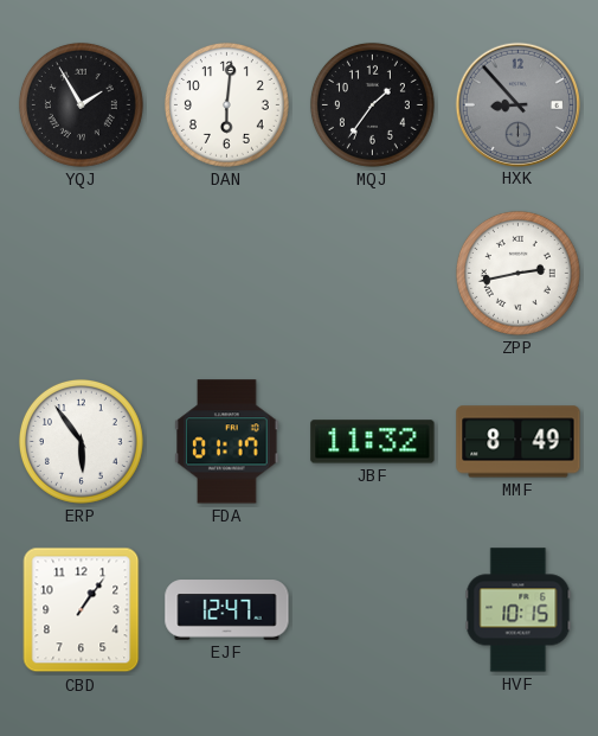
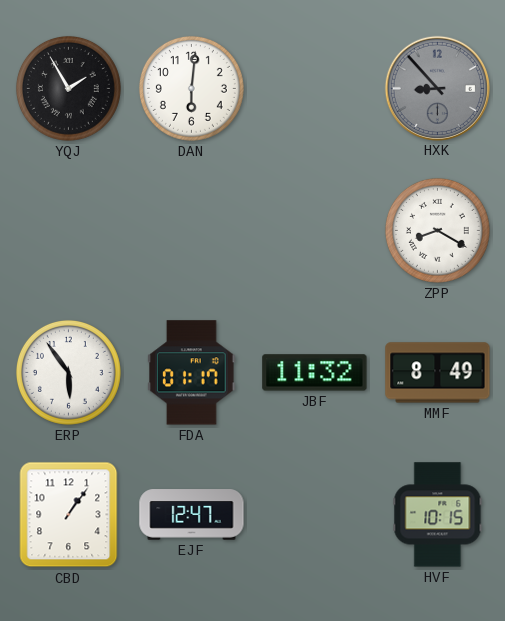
MQJ: 1:36 -> none (372, 104)
ZPP: 2:43 -> 8:20 (437, 230)
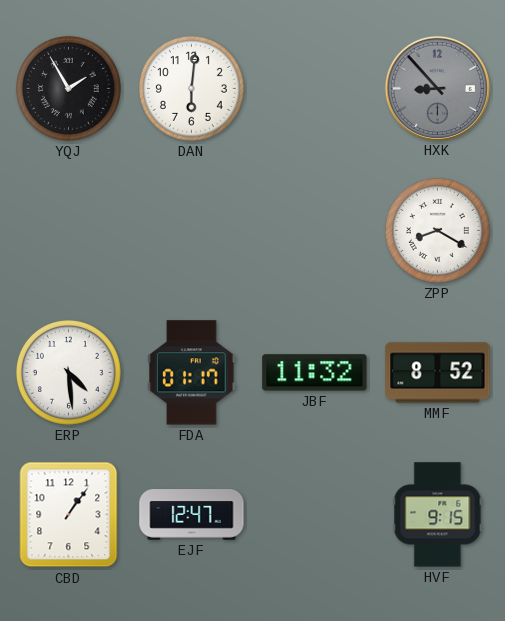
ERP: 5:54 -> 4:29 (68, 372)
MMF: 8:49 -> 8:52 (438, 373)
HVF: 10:15 -> 9:15 (438, 515)
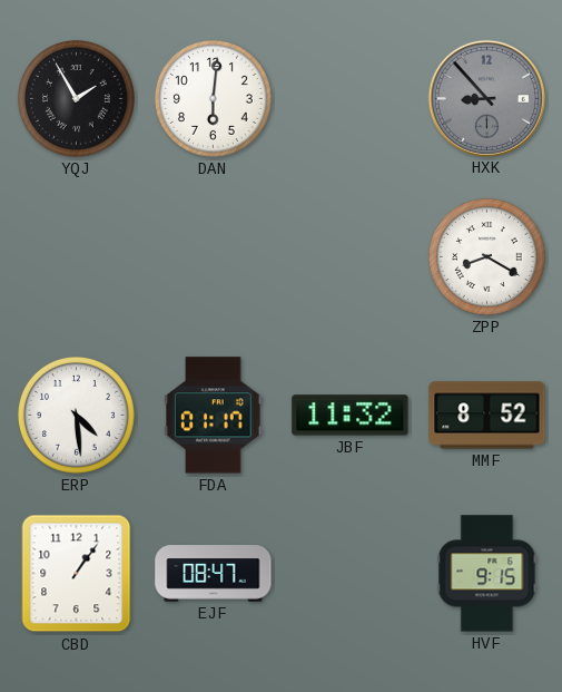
EJF: 12:47 -> 08:47 (214, 574)
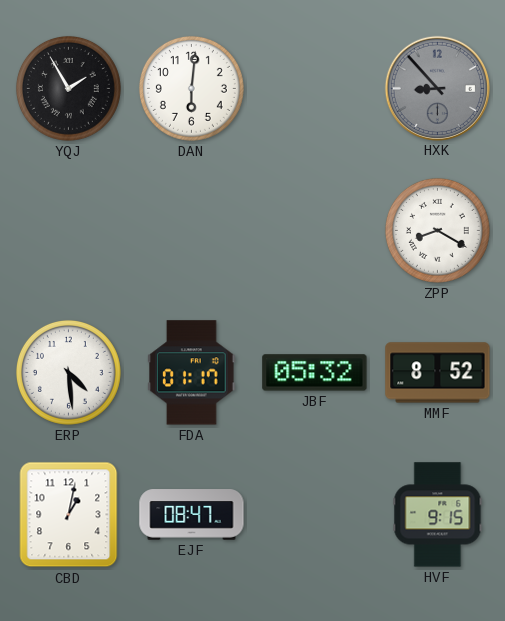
JBF: 11:32 -> 05:32 (315, 373)
CBD: 1:06 -> 1:02 (69, 515)
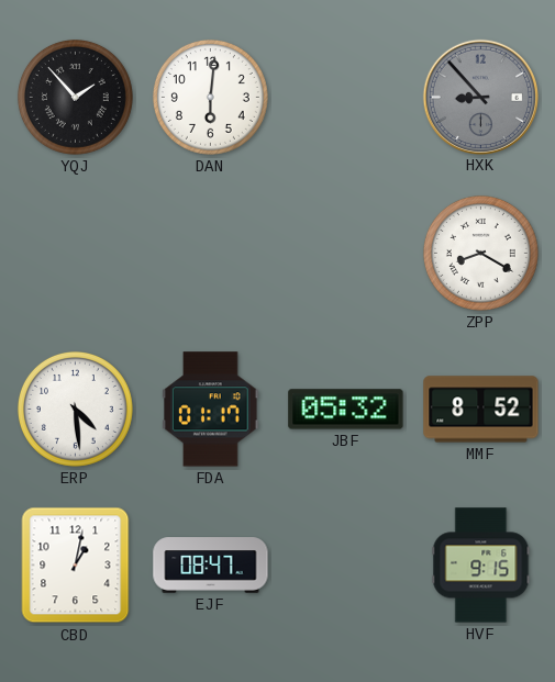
YQJ: 1:55 -> 1:53 (75, 97)
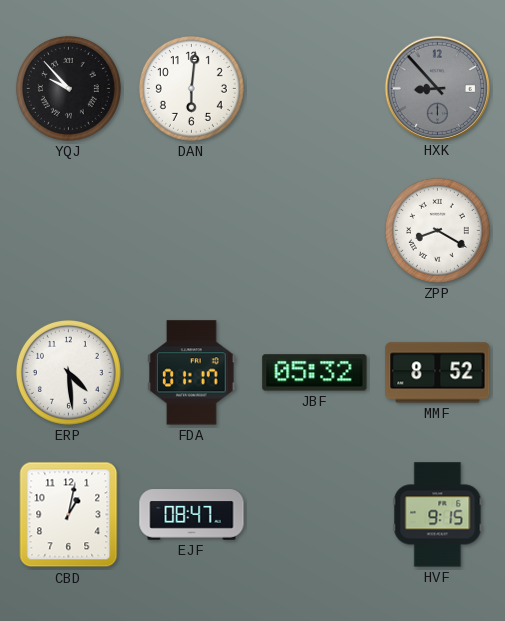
YQJ: 1:53 -> 9:53 (68, 88)
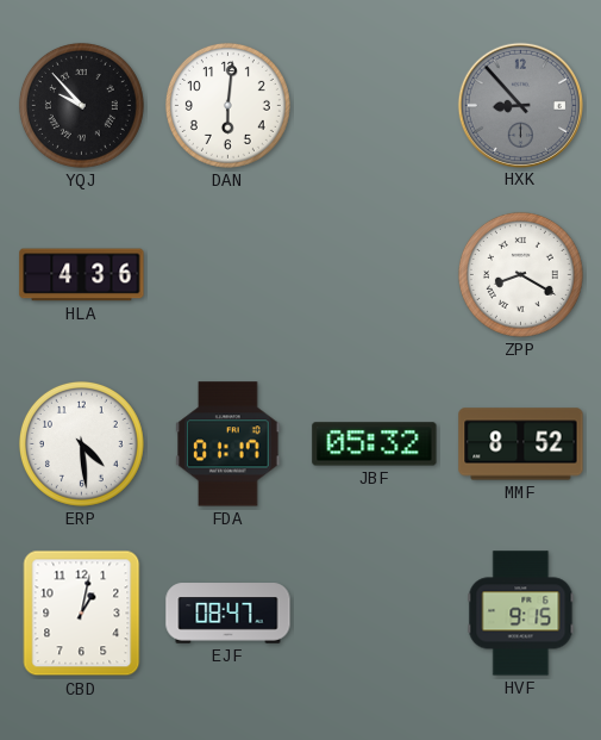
HLA: none -> 4:36 (82, 275)
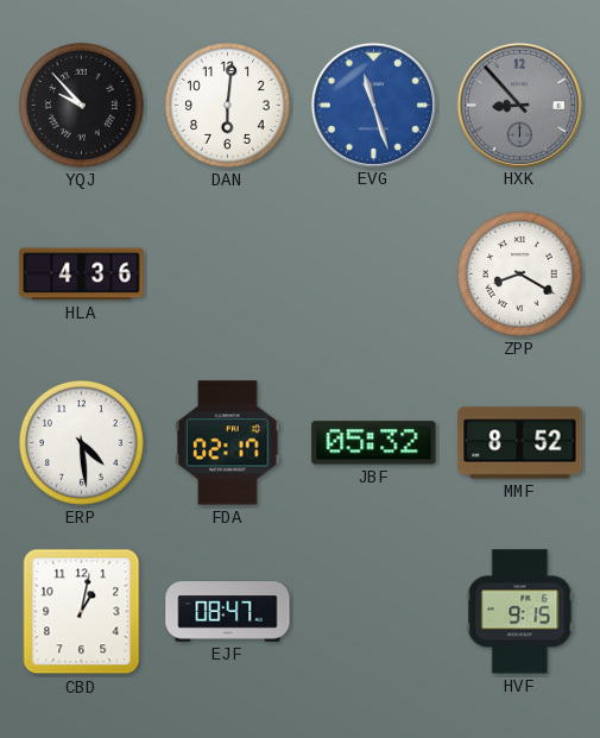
EVG: none -> 11:27 (373, 105)
FDA: 01:17 -> 02:17 (228, 443)
